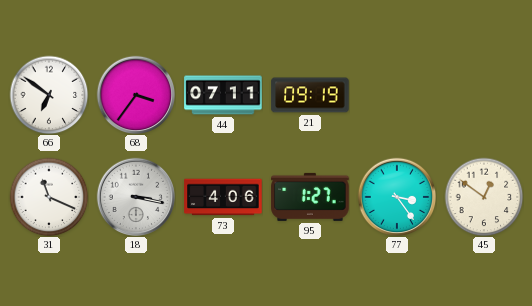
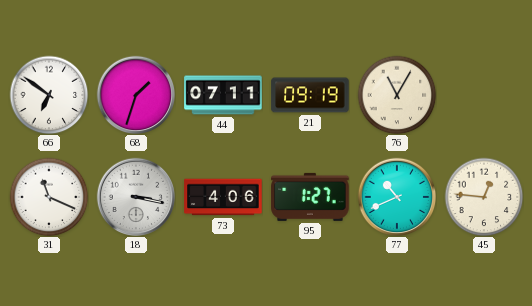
68: 3:36 -> 1:33 (136, 95)
76: none -> 11:05 (397, 95)
77: 3:24 -> 10:41 (397, 197)
45: 12:51 -> 12:46 (484, 197)
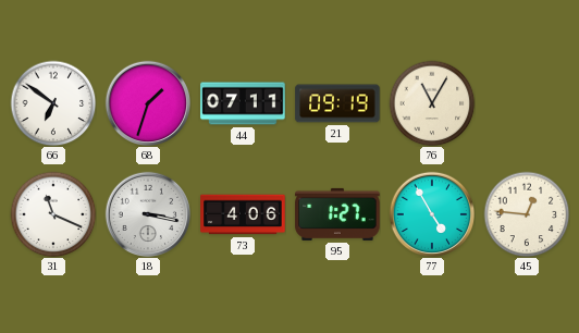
77: 10:41 -> 4:55 (432, 214)
